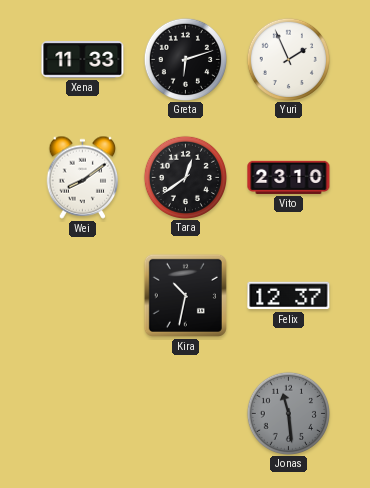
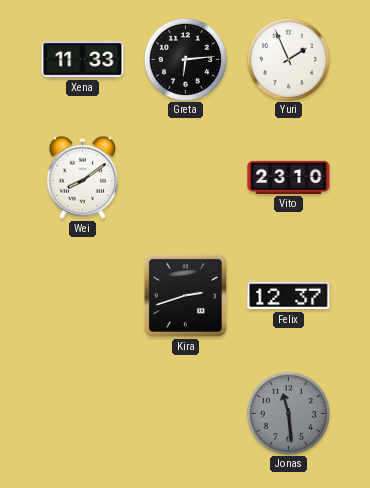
Greta: 6:12 -> 6:14 (185, 59)
Tara: 12:39 -> none (185, 177)
Kira: 10:32 -> 2:42 (185, 295)
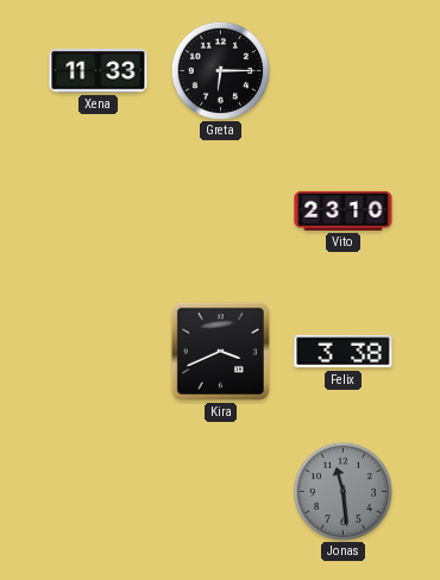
Greta: 6:14 -> 6:15 (220, 70)
Yuri: 1:56 -> none (288, 59)
Wei: 8:09 -> none (83, 177)
Kira: 2:42 -> 3:41 (220, 351)
Felix: 12:37 -> 3:38 (344, 352)
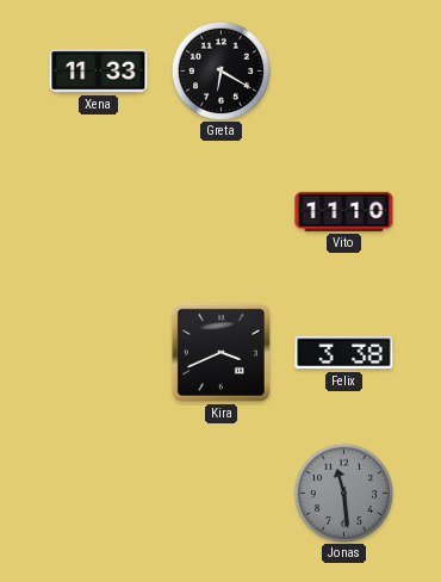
Greta: 6:15 -> 6:20 (220, 70)
Vito: 23:10 -> 11:10 (344, 211)
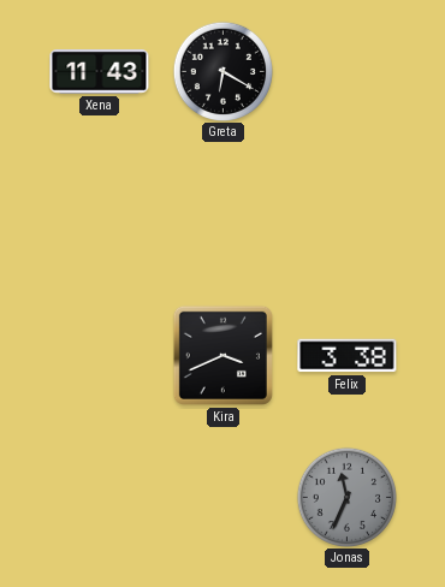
Xena: 11:33 -> 11:43 (100, 72)
Vito: 11:10 -> none (344, 211)
Jonas: 11:29 -> 11:34 (346, 497)
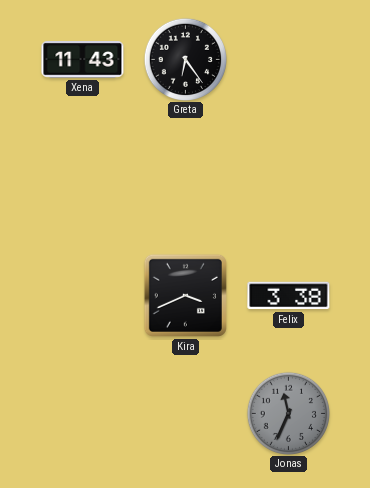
Greta: 6:20 -> 6:24 (185, 59)
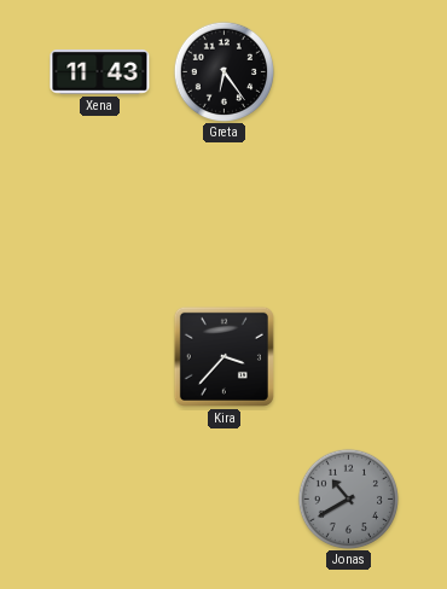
Kira: 3:41 -> 3:37 (224, 356)
Felix: 3:38 -> none (289, 296)
Jonas: 11:34 -> 10:40 (348, 498)
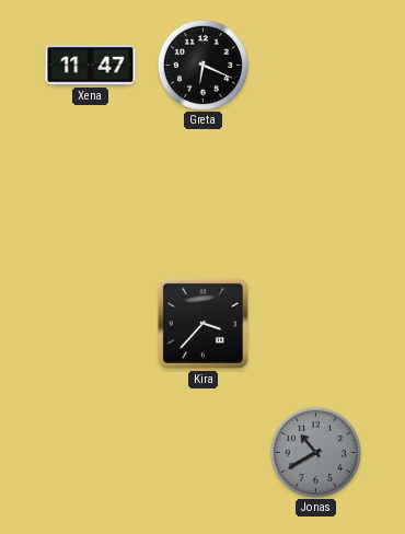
Xena: 11:43 -> 11:47 (91, 66)
Greta: 6:24 -> 6:19 (202, 65)
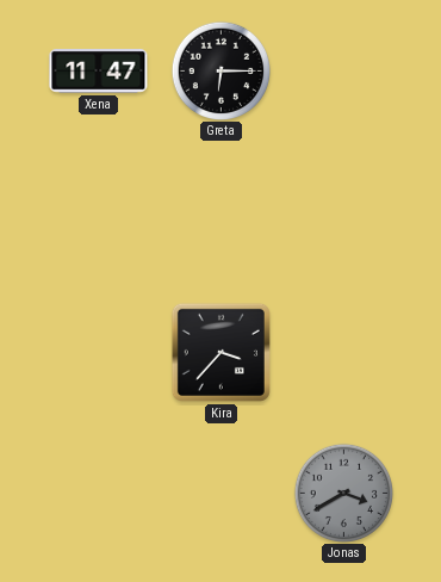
Greta: 6:19 -> 6:15 (220, 70)
Jonas: 10:40 -> 3:40 (343, 493)
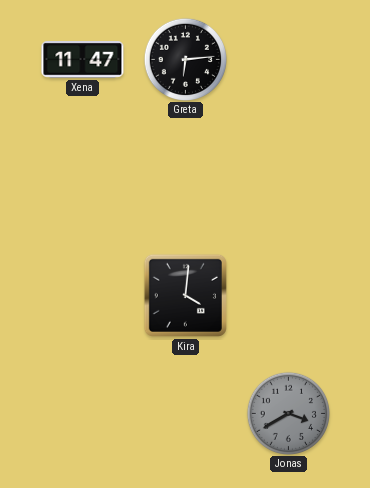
Greta: 6:15 -> 6:14 (185, 59)
Kira: 3:37 -> 4:01 (185, 295)
